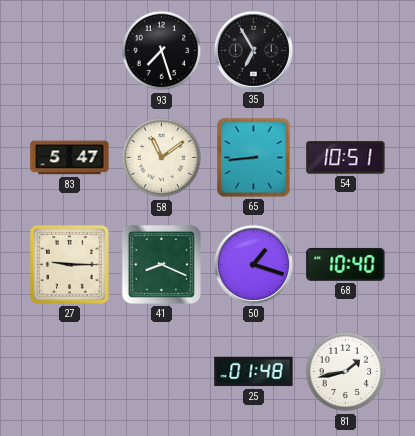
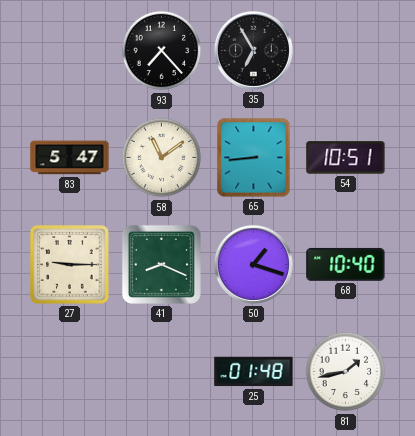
93: 7:27 -> 7:23 (162, 51)
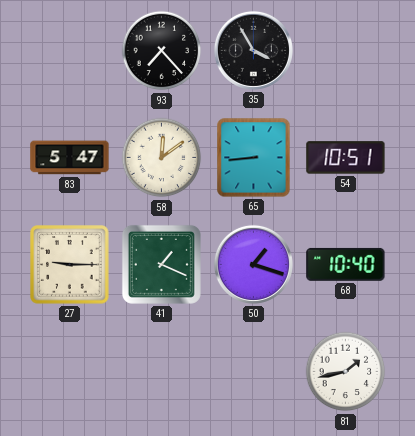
35: 6:55 -> 3:55 (253, 50)
58: 11:09 -> 12:09 (162, 158)
41: 8:19 -> 1:19 (161, 264)
25: 01:48 -> none (254, 372)
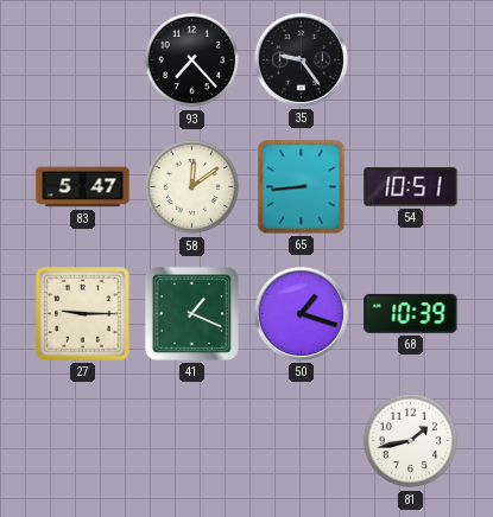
35: 3:55 -> 9:24 (301, 59)
68: 10:40 -> 10:39 (411, 313)
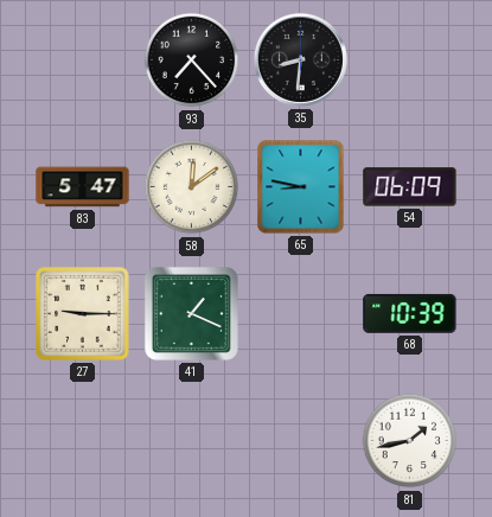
35: 9:24 -> 8:31 (300, 59)
65: 8:44 -> 8:47 (301, 187)
54: 10:51 -> 06:09 (410, 187)
50: 1:18 -> none (301, 313)
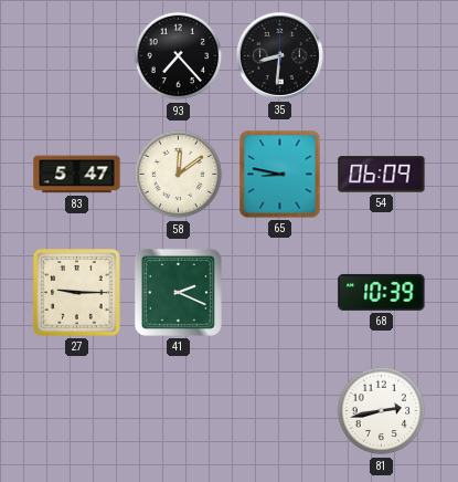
41: 1:19 -> 2:19 (178, 292)
81: 1:43 -> 2:43 (382, 411)
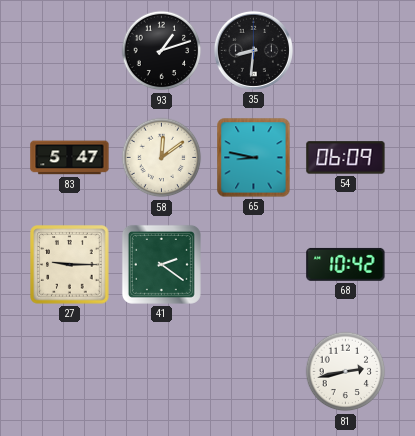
93: 7:23 -> 1:12 (162, 51)
41: 2:19 -> 2:21 (161, 264)
68: 10:39 -> 10:42 (346, 264)
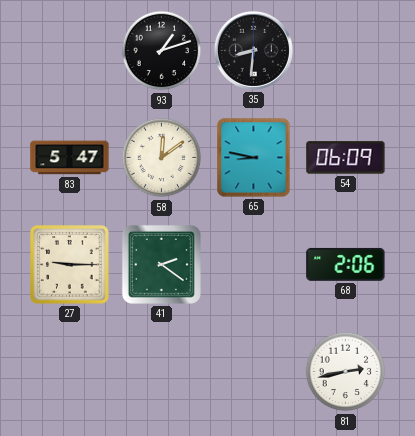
68: 10:42 -> 2:06 (346, 264)
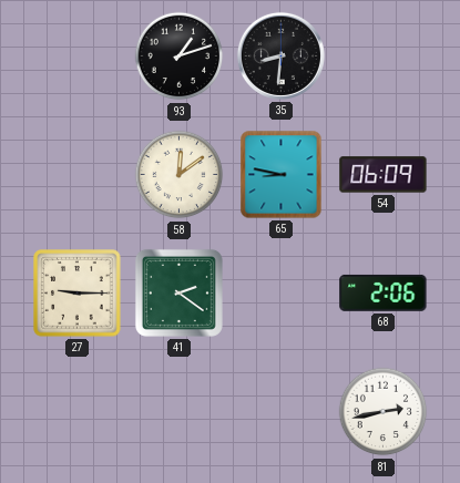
83: 5:47 -> none (70, 158)
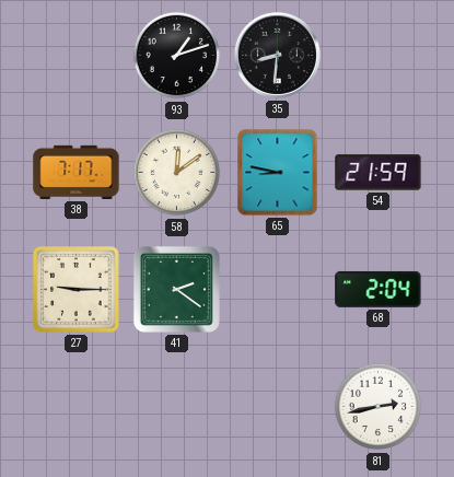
38: none -> 7:17 (77, 172)
54: 06:09 -> 21:59 (379, 173)
68: 2:06 -> 2:04 (379, 289)
